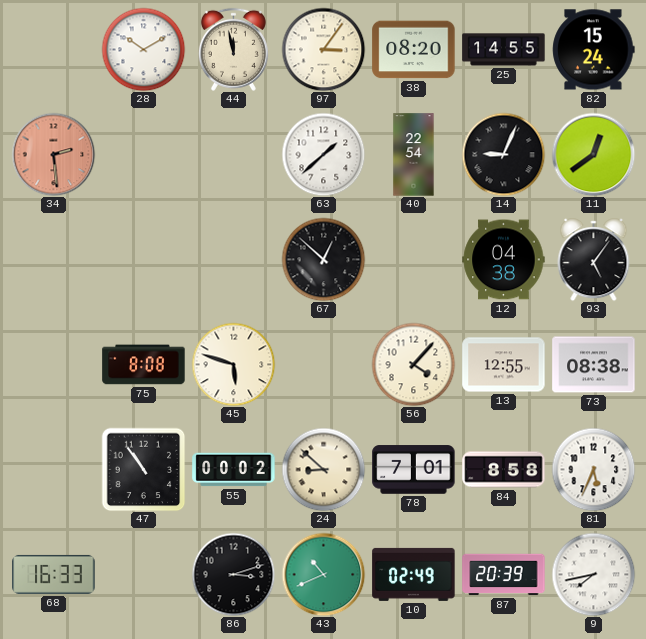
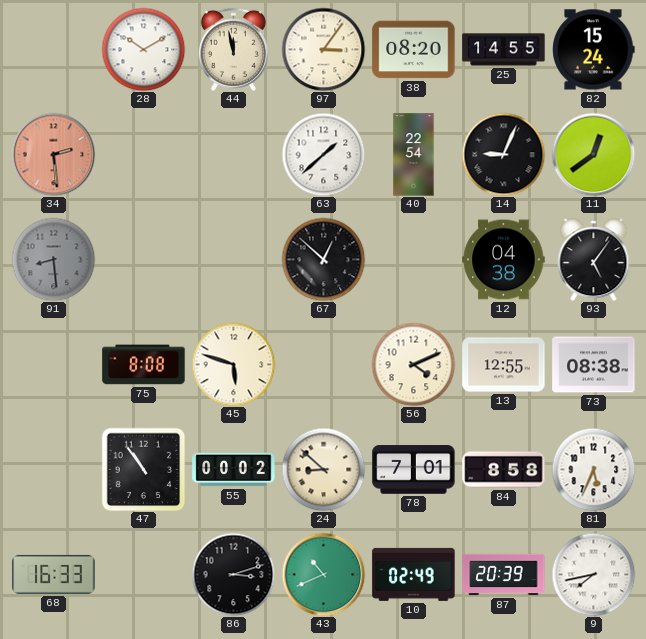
91: none -> 8:29 (53, 259)
56: 4:07 -> 4:11 (413, 364)
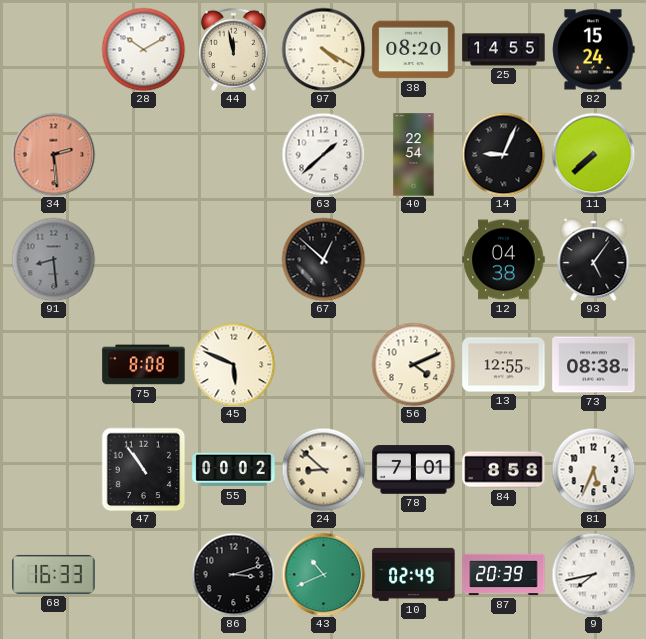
97: 3:06 -> 4:20 (323, 49)
11: 12:39 -> 7:38 (593, 154)
45: 5:48 -> 5:49 (233, 364)
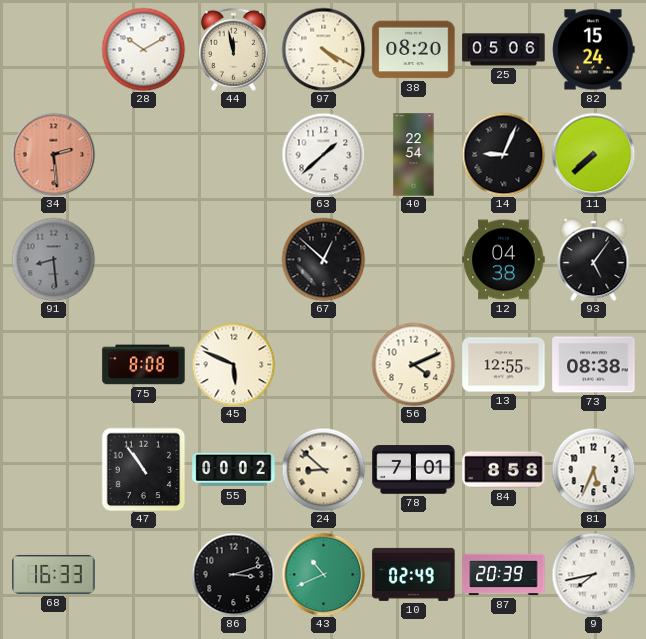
25: 14:55 -> 05:06 (504, 50)
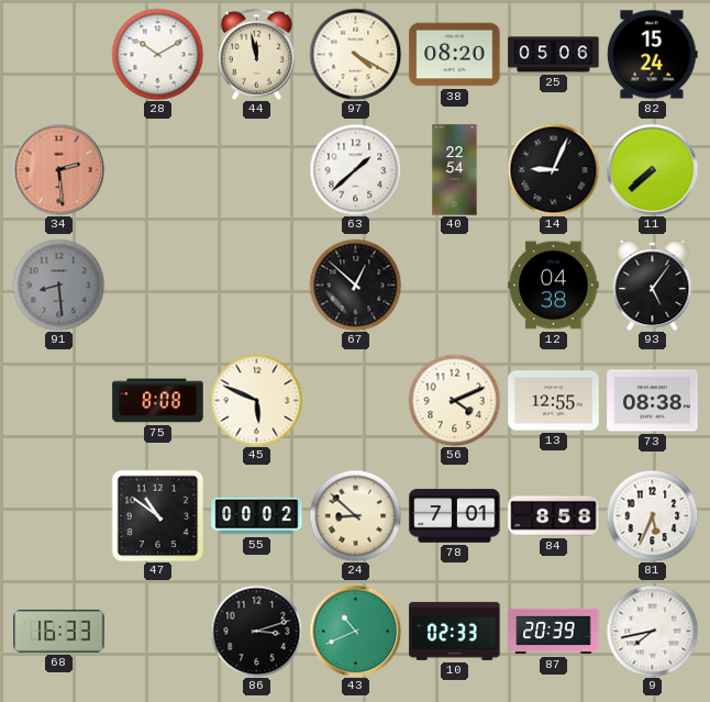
47: 10:54 -> 10:51 (157, 515)
10: 02:49 -> 02:33 (455, 631)
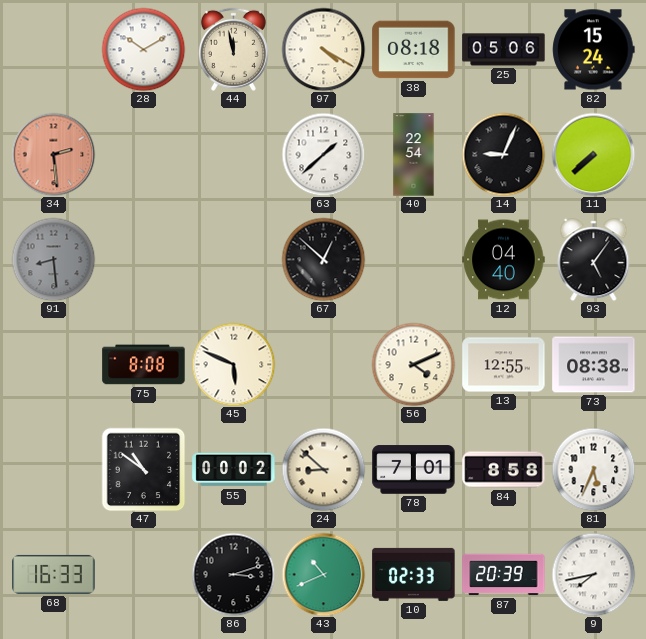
38: 08:20 -> 08:18 (414, 50)
12: 04:38 -> 04:40 (504, 260)
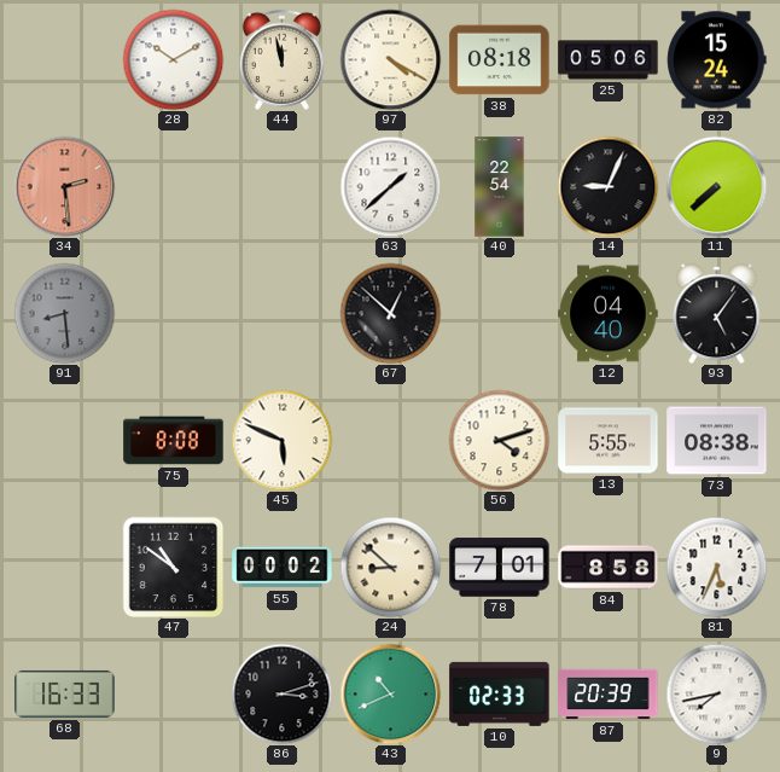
56: 4:11 -> 4:12 (499, 440)
13: 12:55 -> 5:55 (609, 441)
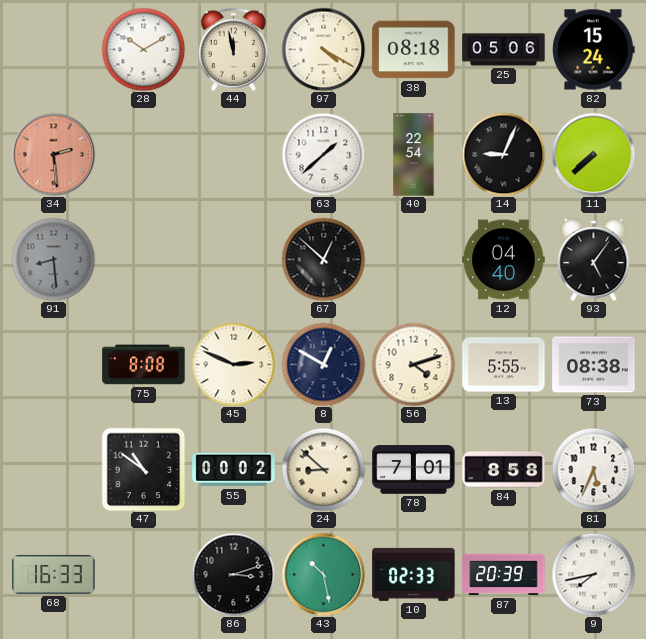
45: 5:49 -> 2:49 (233, 364)
8: none -> 12:50 (323, 364)
43: 10:41 -> 10:28 (323, 574)
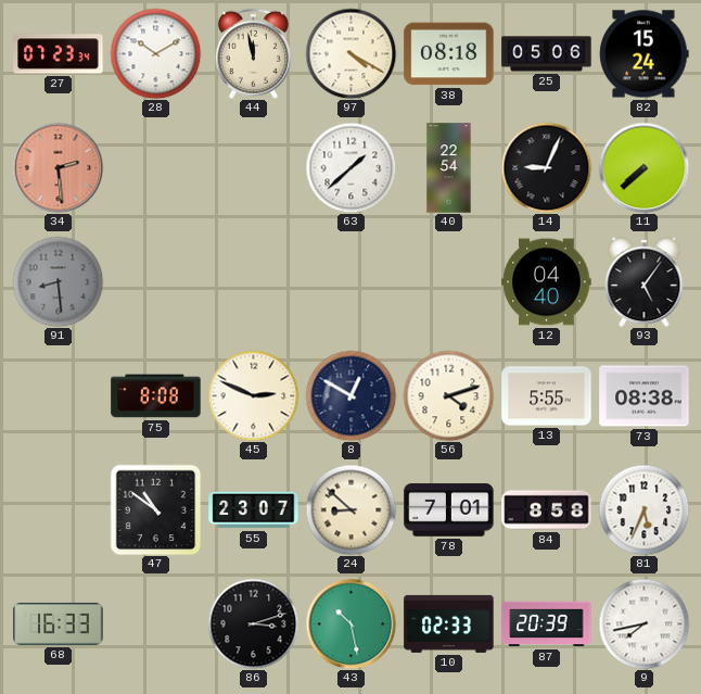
27: none -> 07:23 (59, 54)
67: 12:52 -> none (323, 259)
55: 00:02 -> 23:07 (254, 510)
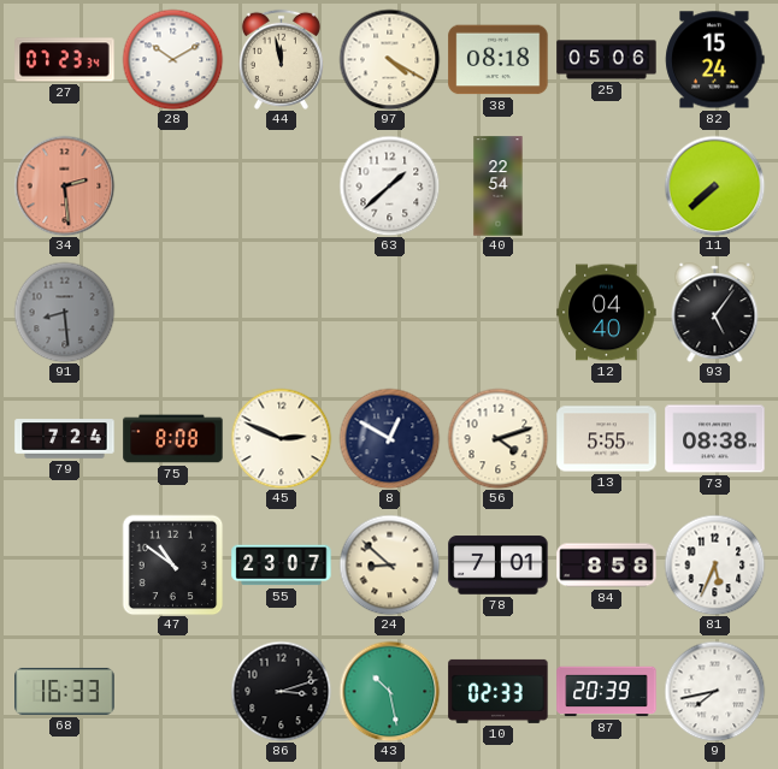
14: 9:04 -> none (546, 167)
79: none -> 7:24 (65, 439)
